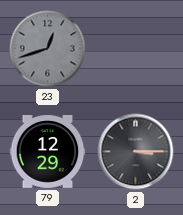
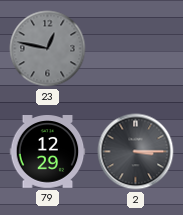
23: 12:42 -> 12:47 (48, 49)
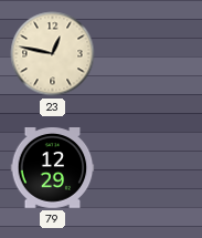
23 dial: grey -> cream (53, 54)
2: 3:15 -> none (136, 152)
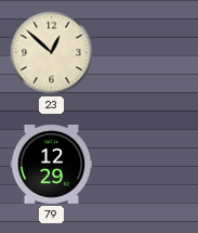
23: 12:47 -> 12:52 (52, 53)
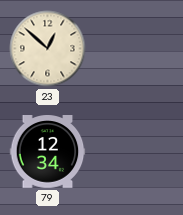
79: 12:29 -> 12:34 (48, 152)
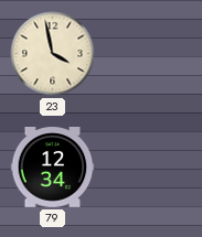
23: 12:52 -> 3:58 (53, 54)
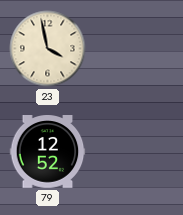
79: 12:34 -> 12:52 (48, 152)
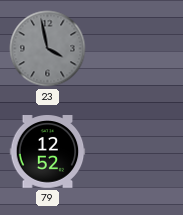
23 dial: cream -> grey (48, 49)
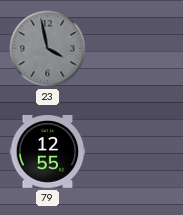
79: 12:52 -> 12:55 (48, 152)
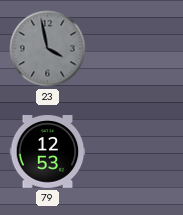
79: 12:55 -> 12:53 (48, 152)
